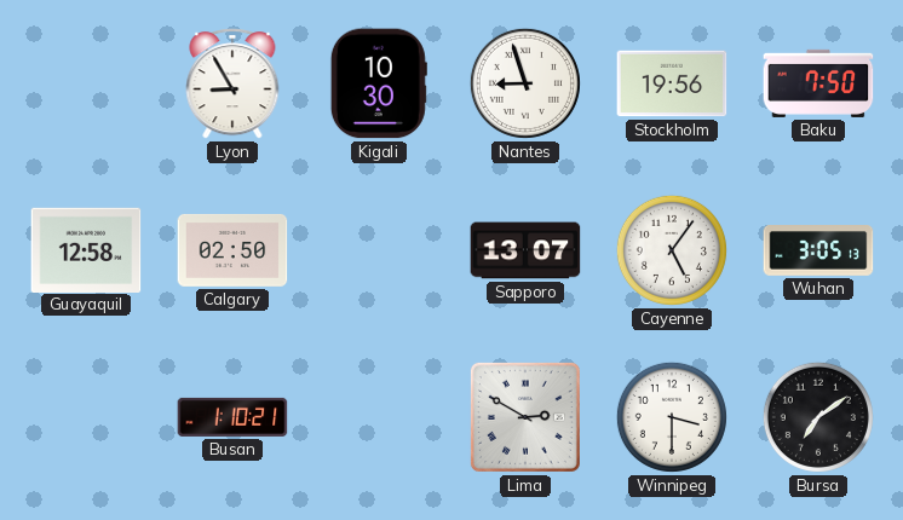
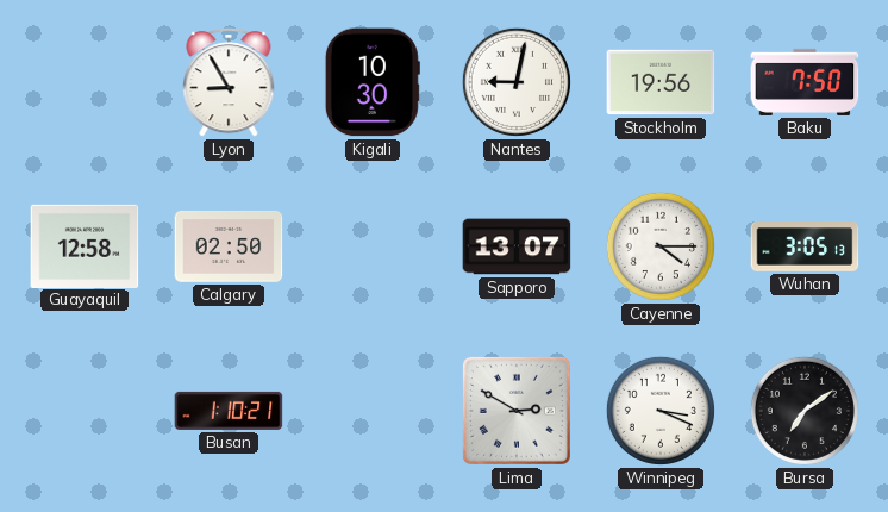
Nantes: 8:57 -> 9:02 (517, 82)
Cayenne: 5:06 -> 4:15 (661, 246)
Winnipeg: 3:30 -> 3:19 (661, 411)
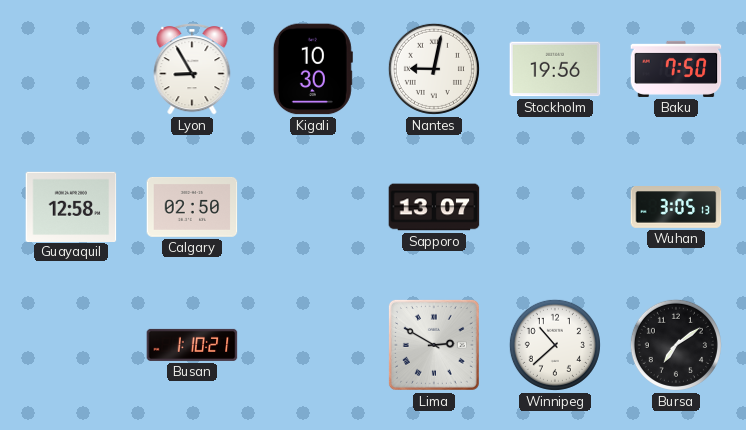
Cayenne: 4:15 -> none (661, 246)
Winnipeg: 3:19 -> 10:38 (555, 345)
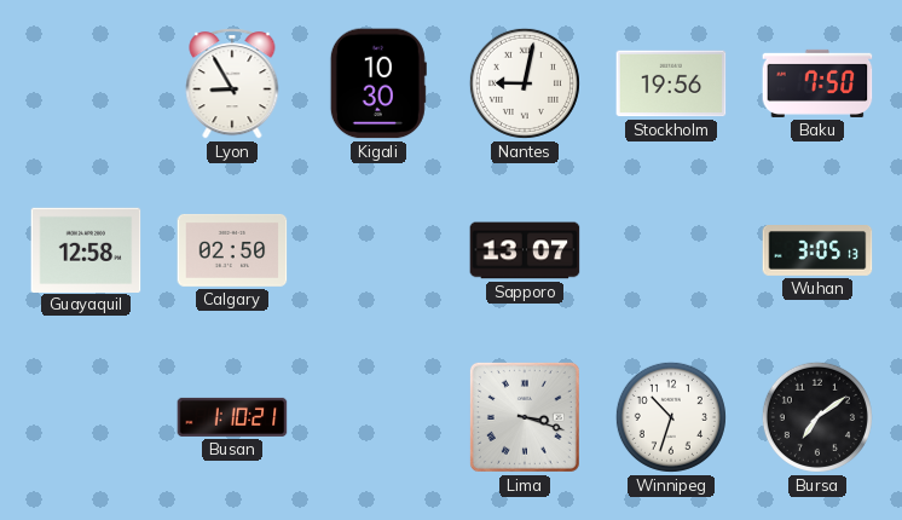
Lima: 2:50 -> 3:18 (525, 417)
Winnipeg: 10:38 -> 10:33 (671, 417)
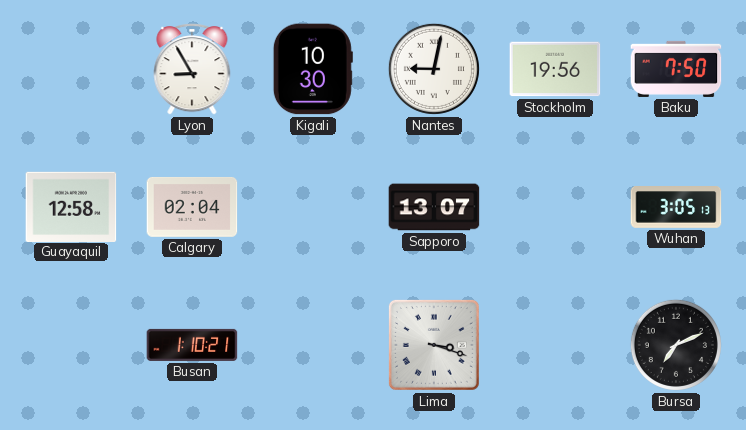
Calgary: 02:50 -> 02:04 (192, 207)
Winnipeg: 10:33 -> none (671, 417)
Bursa: 7:09 -> 7:11 (676, 345)
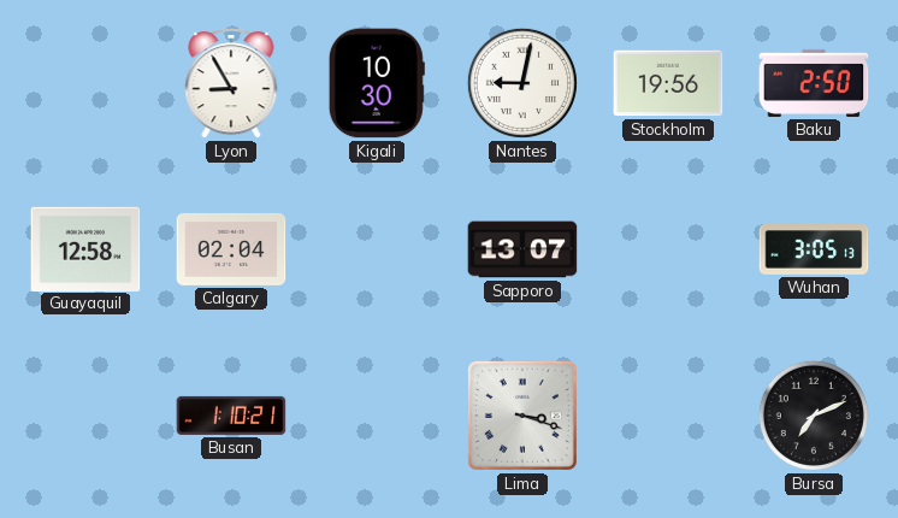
Baku: 7:50 -> 2:50 (814, 83)
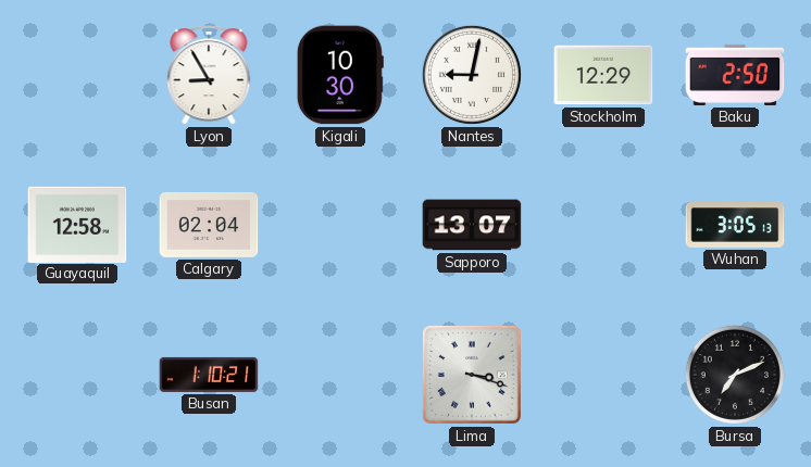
Stockholm: 19:56 -> 12:29 (603, 75)
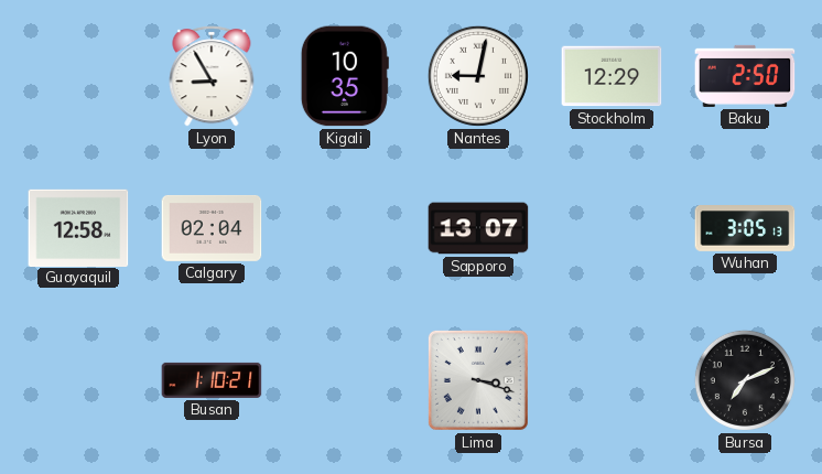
Kigali: 10:30 -> 10:35 (345, 76)
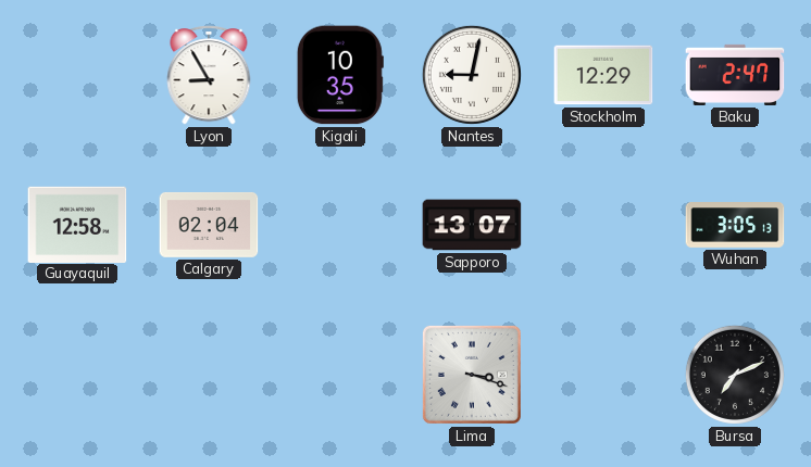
Baku: 2:50 -> 2:47 (735, 75)
Busan: 1:10 -> none (212, 380)
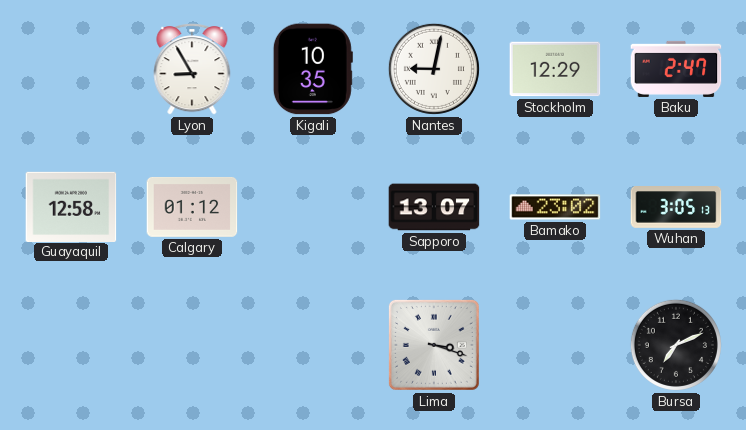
Calgary: 02:04 -> 01:12 (192, 207)
Bamako: none -> 23:02 (555, 207)
